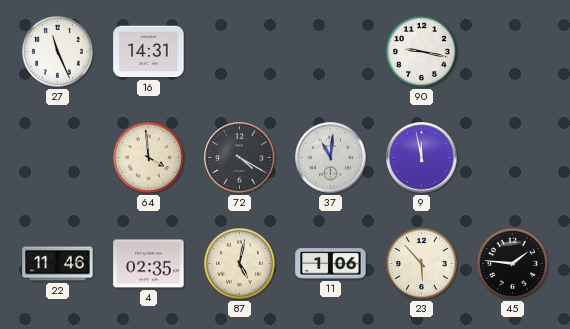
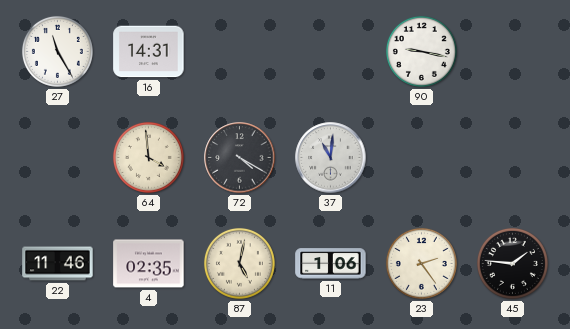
27: 11:26 -> 11:25 (57, 51)
9: 11:58 -> none (422, 158)
23: 5:53 -> 2:24 (421, 263)
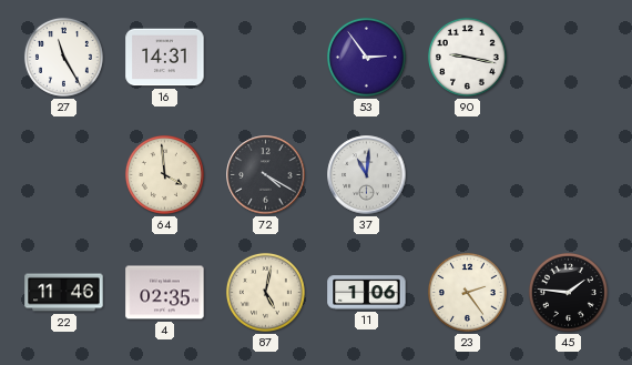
53: none -> 2:54 (366, 57)
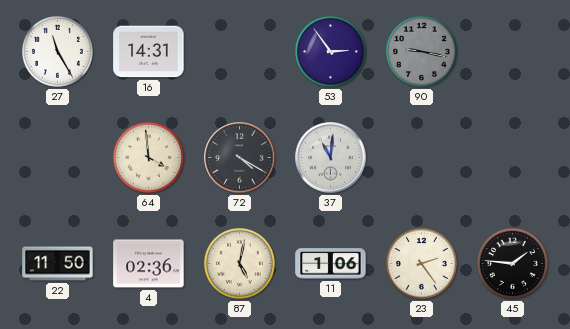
90 dial: white -> grey (421, 51)
22: 11:46 -> 11:50 (58, 264)
4: 02:35 -> 02:36 (149, 264)
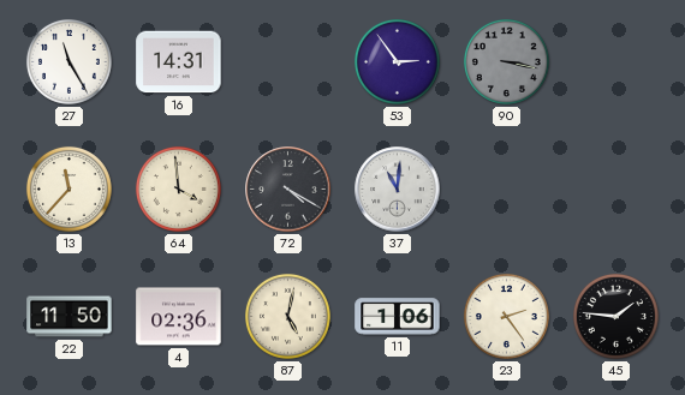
90: 9:17 -> 3:17 (506, 61)
13: none -> 11:37 (68, 188)
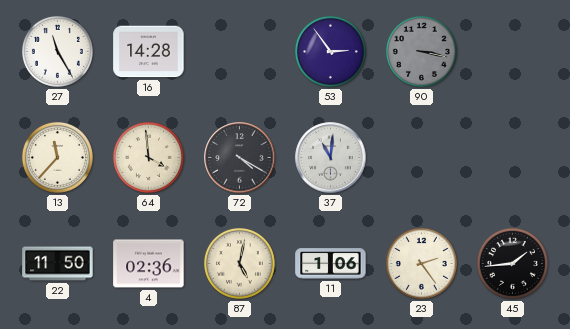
16: 14:31 -> 14:28 (149, 52)
45: 1:46 -> 1:44 (512, 263)
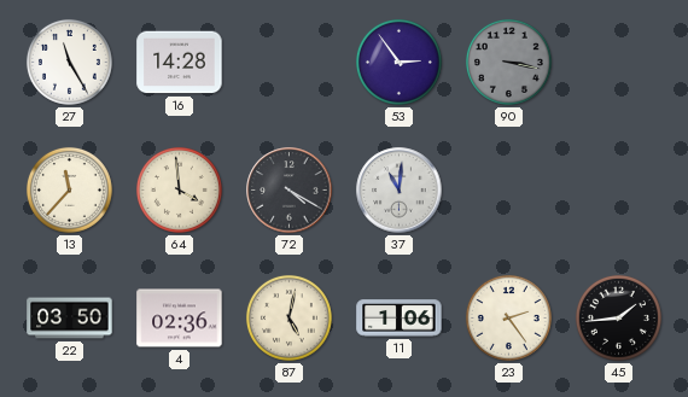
22: 11:50 -> 03:50 (70, 319)
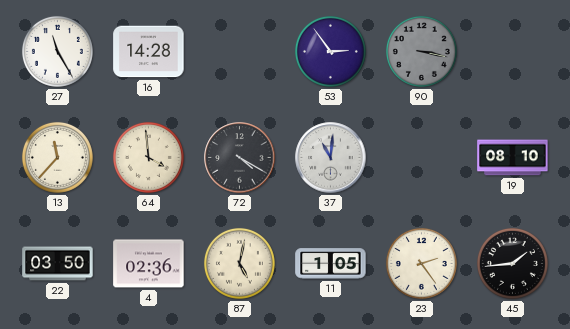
19: none -> 08:10 (513, 158)
11: 1:06 -> 1:05 (331, 264)
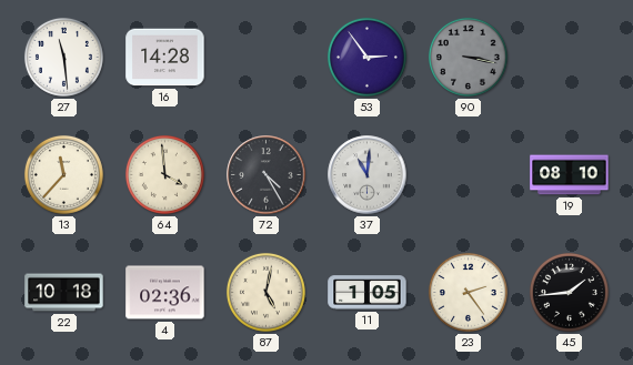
27: 11:25 -> 11:29 (63, 57)
72: 4:20 -> 4:25 (267, 175)
22: 03:50 -> 10:18 (64, 293)
